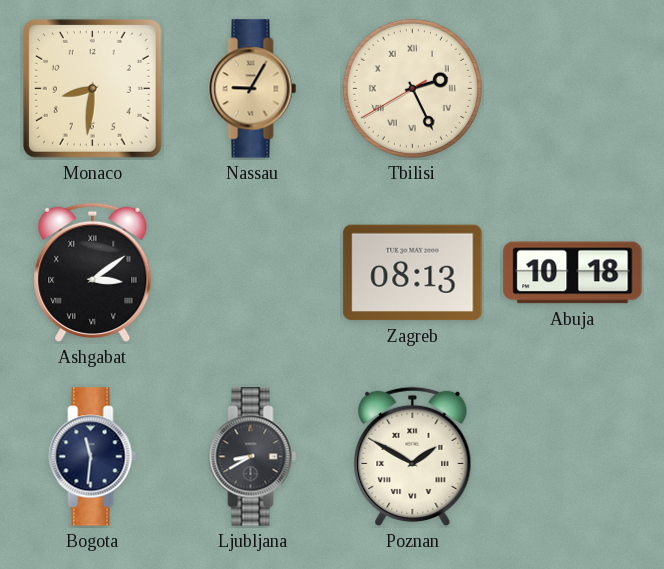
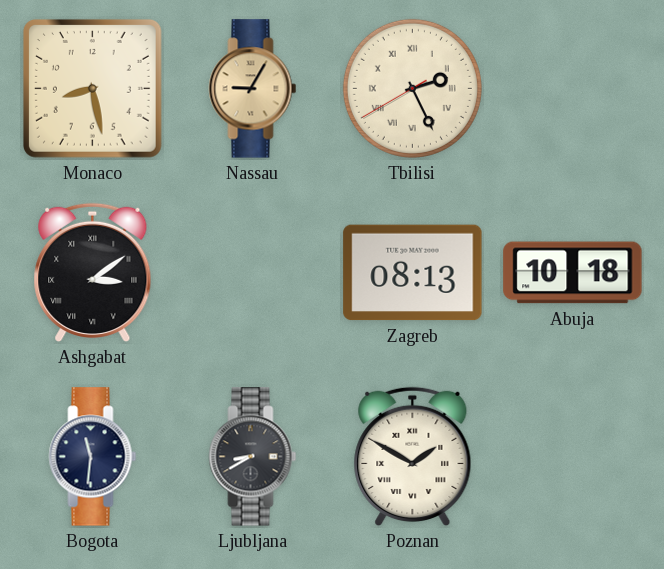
Monaco: 8:31 -> 8:28 (92, 88)
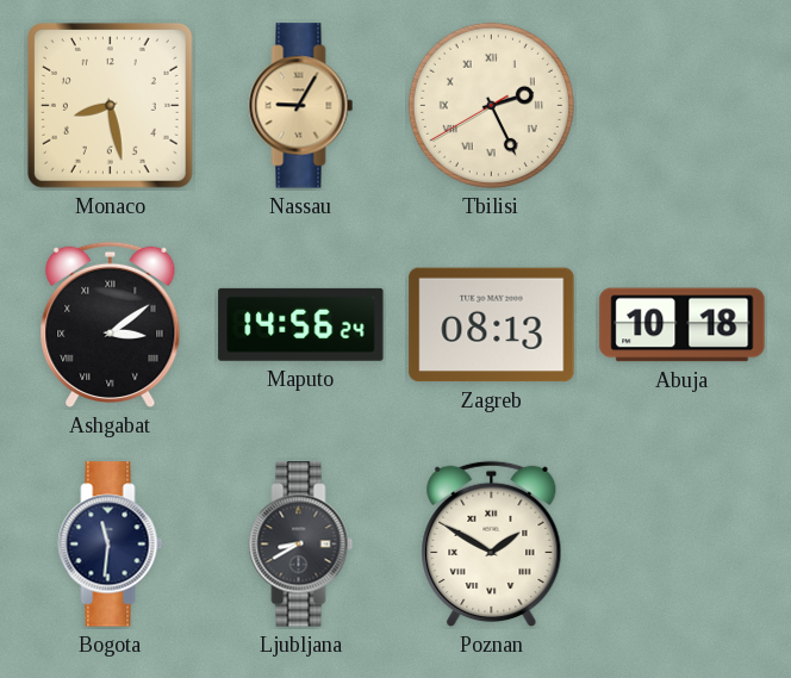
Maputo: none -> 14:56 (301, 324)
